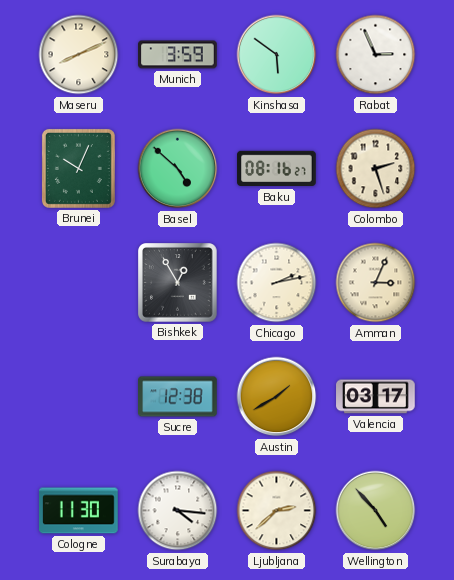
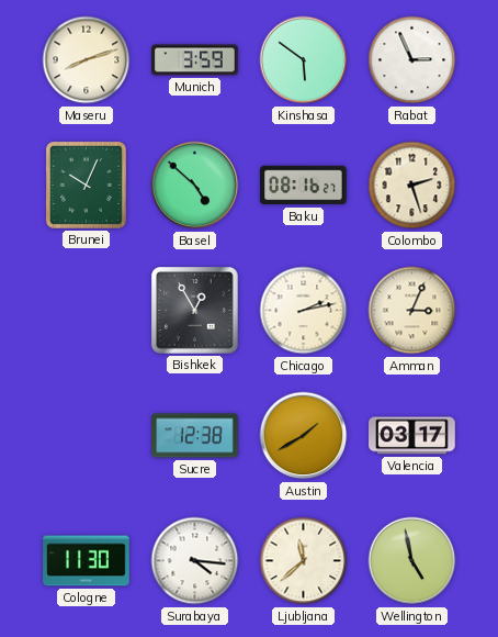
Maseru: 8:11 -> 8:12 (87, 60)
Ljubljana: 2:38 -> 11:38 (304, 561)
Wellington: 4:53 -> 4:58 (412, 561)
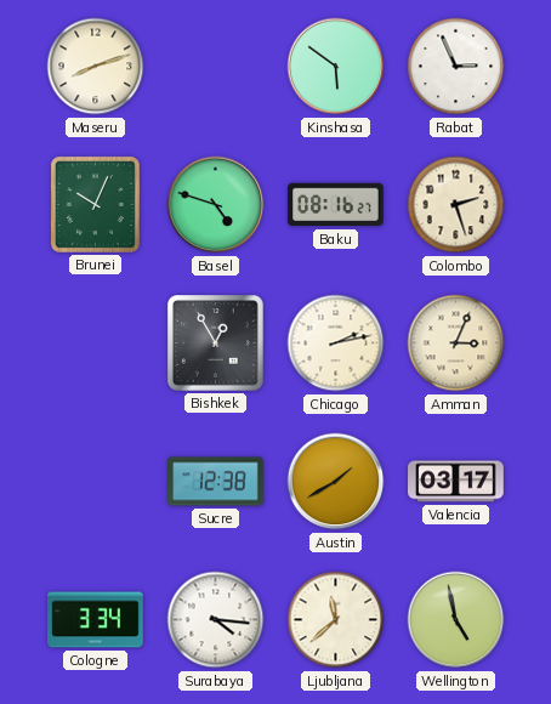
Munich: 3:59 -> none (195, 60)
Basel: 4:52 -> 4:48 (216, 205)
Cologne: 11:30 -> 3:34 (96, 620)
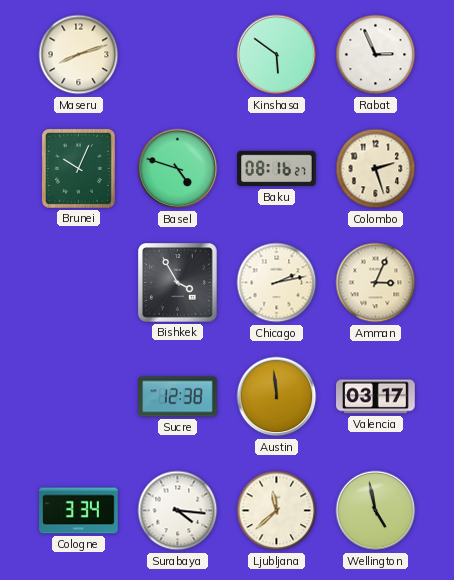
Bishkek: 12:55 -> 3:55 (178, 283)
Austin: 1:40 -> 11:59 (277, 397)
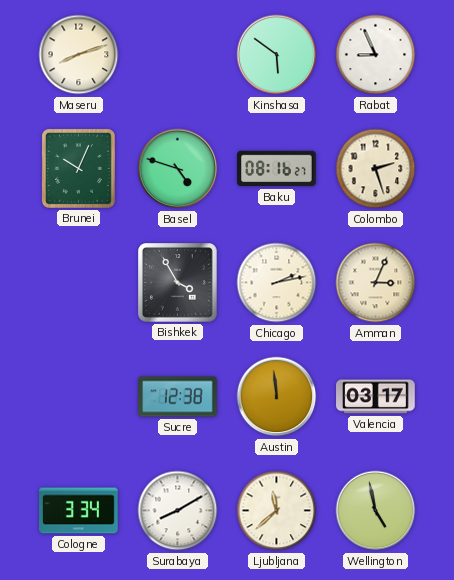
Rabat: 2:56 -> 8:56 (376, 55)
Surabaya: 4:16 -> 8:10 (178, 511)
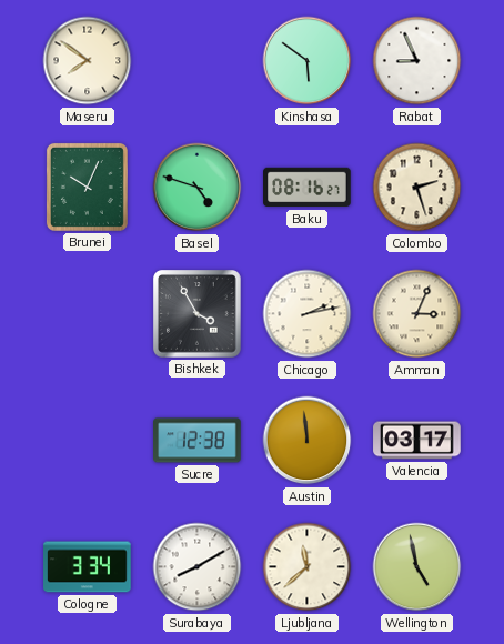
Maseru: 8:12 -> 7:51 (88, 61)
